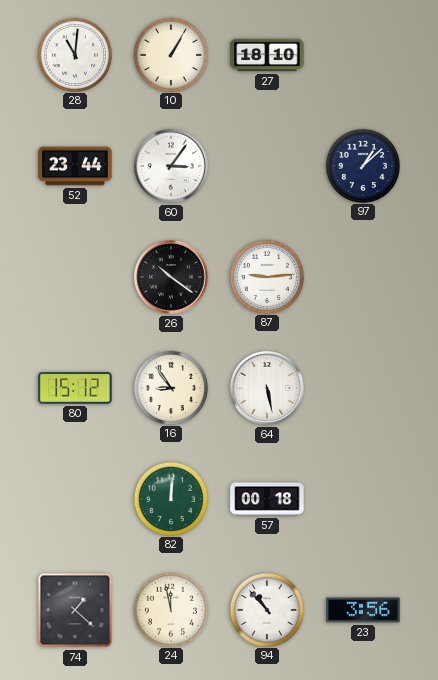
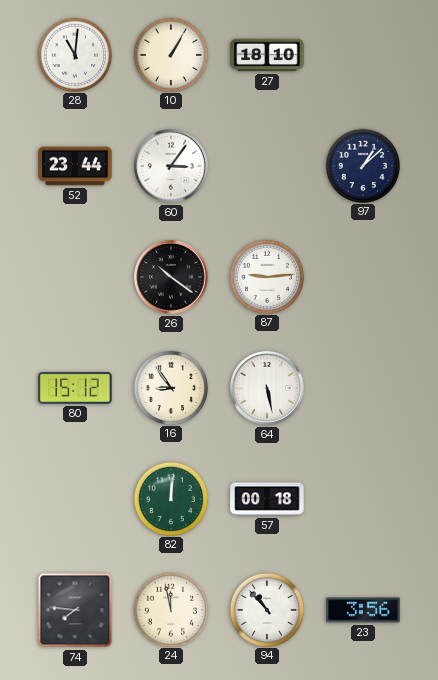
74: 1:22 -> 7:46 (75, 610)
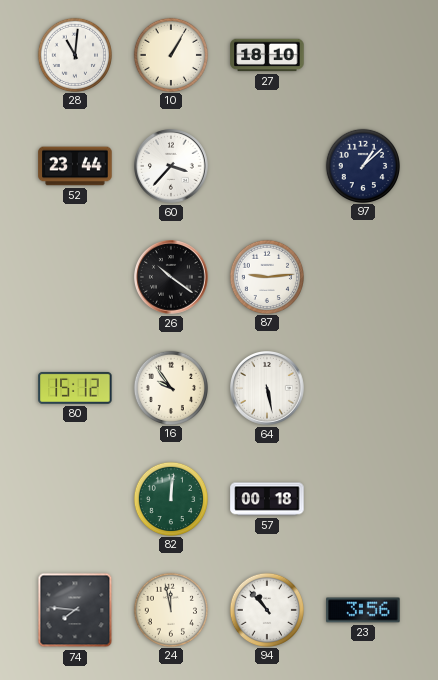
60: 3:06 -> 3:37 (172, 167)
16: 8:54 -> 9:54 (170, 387)
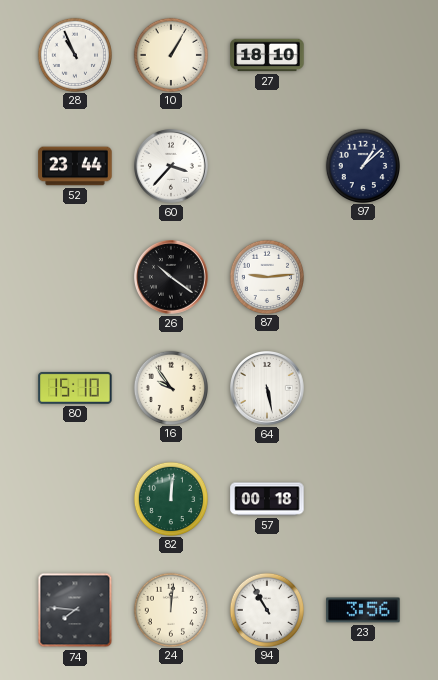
28: 11:01 -> 10:56 (74, 54)
80: 15:12 -> 15:10 (75, 388)
24: 11:58 -> 12:01 (170, 609)
94: 10:53 -> 10:55 (266, 609)
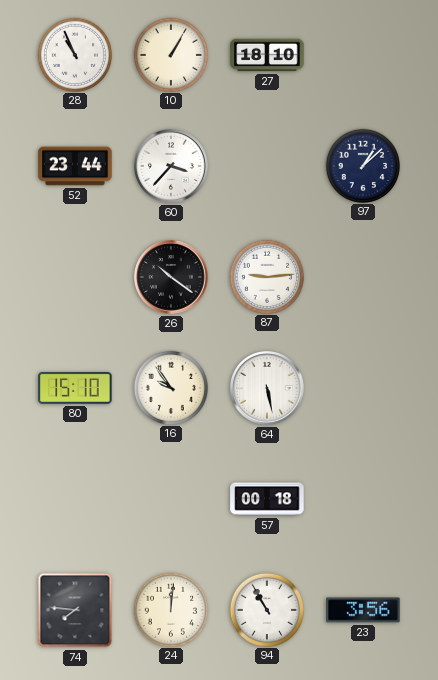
82: 12:01 -> none (170, 498)
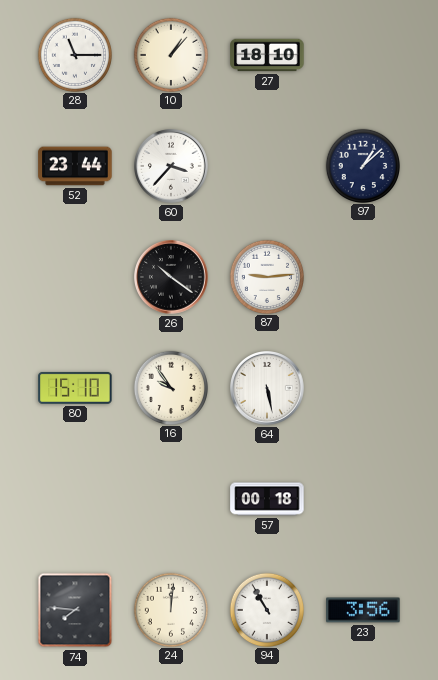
28: 10:56 -> 11:15 (74, 54)
10: 1:05 -> 1:07 (170, 54)
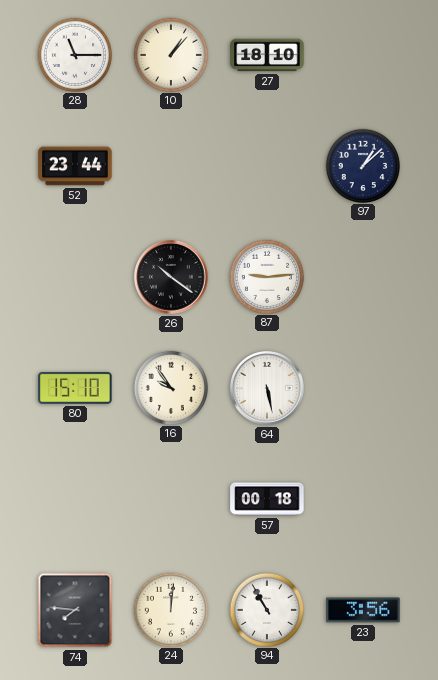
60: 3:37 -> none (172, 167)
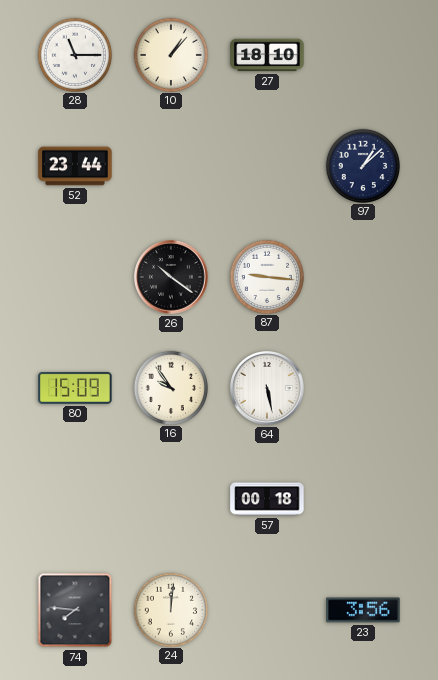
87: 9:14 -> 9:16 (266, 276)
80: 15:10 -> 15:09 (75, 388)
94: 10:55 -> none (266, 609)
